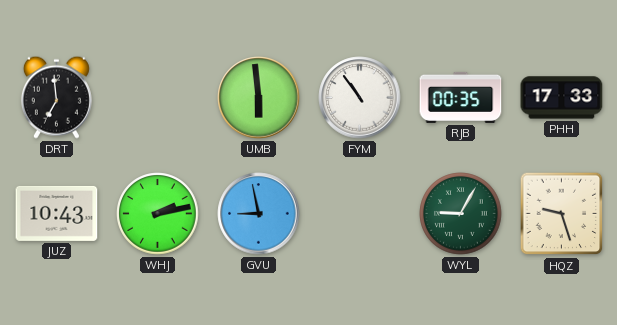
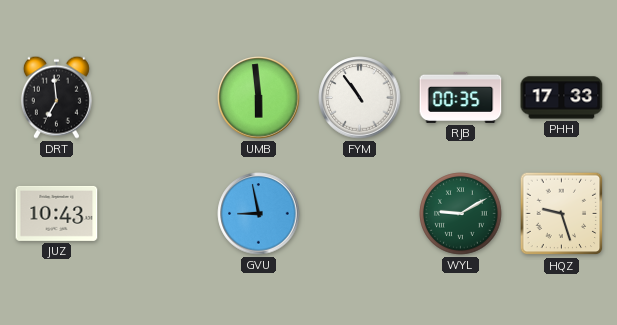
WHJ: 2:13 -> none (158, 214)
WYL: 9:05 -> 9:10 (461, 214)
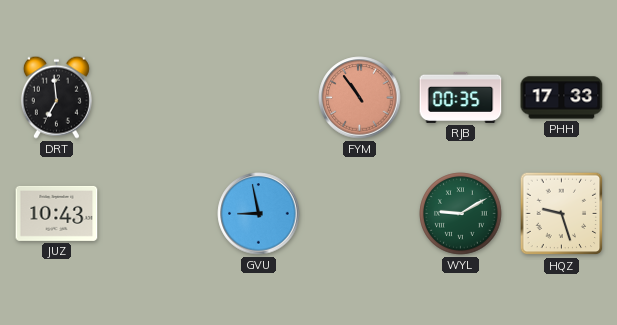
UMB: 5:59 -> none (259, 98)
FYM dial: white -> salmon (360, 98)
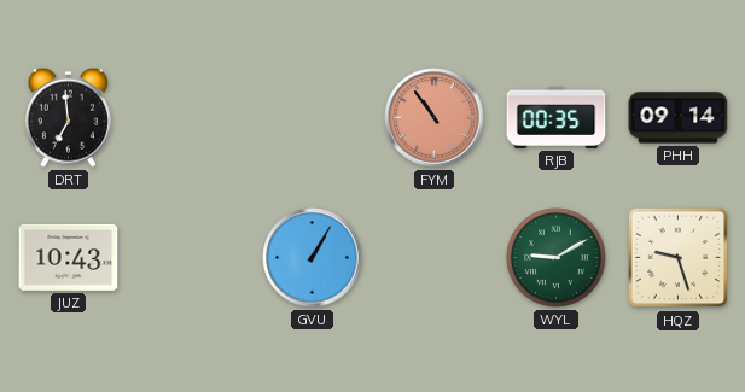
PHH: 17:33 -> 09:14 (679, 118)
GVU: 8:58 -> 1:05 (313, 258)
